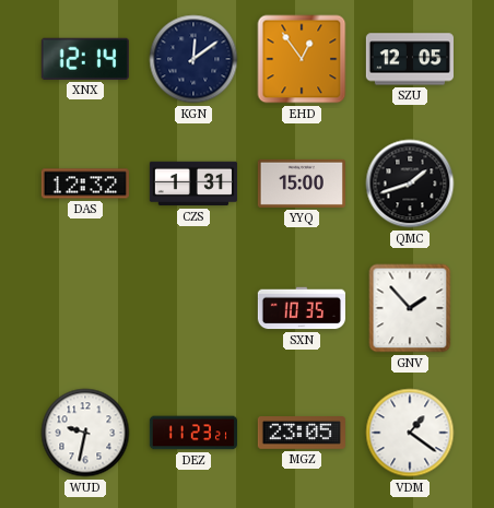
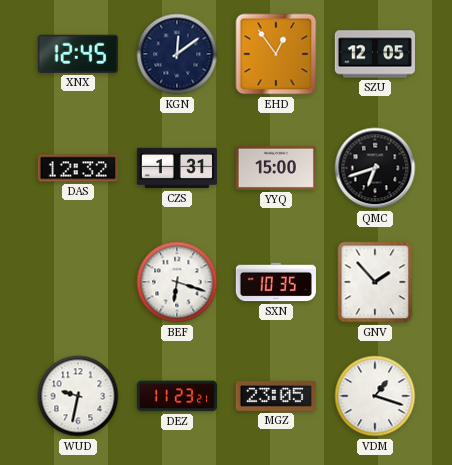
XNX: 12:14 -> 12:45 (78, 54)
QMC: 1:42 -> 6:42 (375, 168)
BEF: none -> 6:18 (177, 282)
VDM: 1:21 -> 1:18 (375, 396)
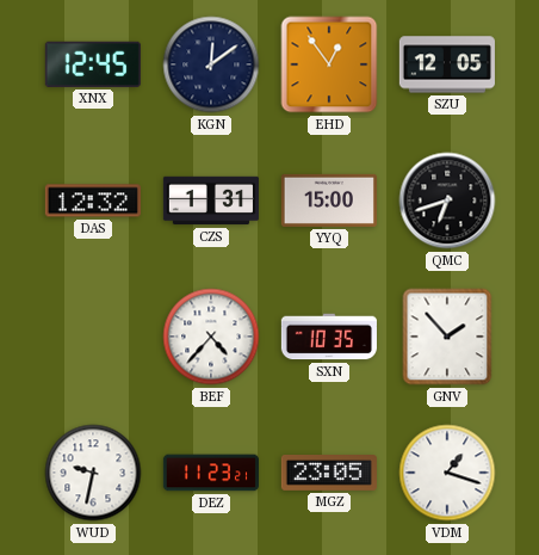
BEF: 6:18 -> 4:37 (211, 337)
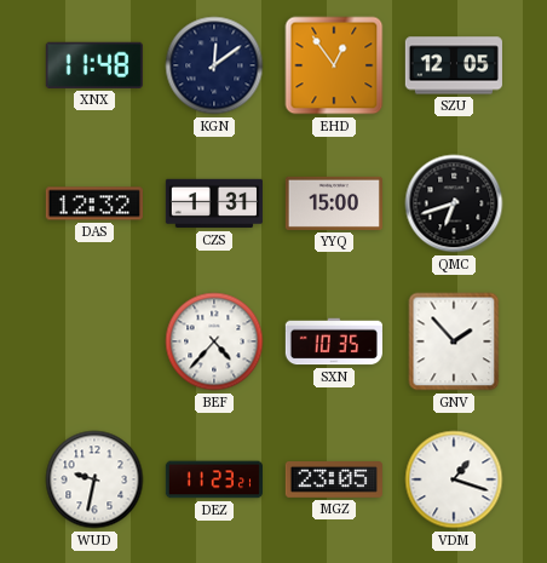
XNX: 12:45 -> 11:48 (94, 65)
